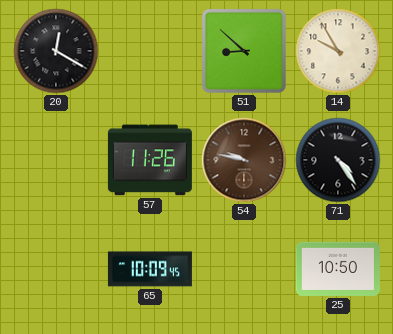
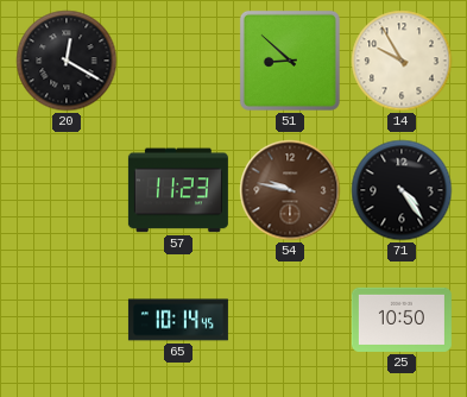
57: 11:26 -> 11:23 (178, 190)
65: 10:09 -> 10:14 (178, 320)
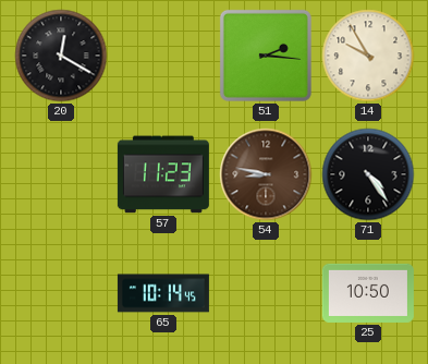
51: 8:52 -> 2:16 (266, 56)
54: 9:47 -> 8:47 (266, 174)
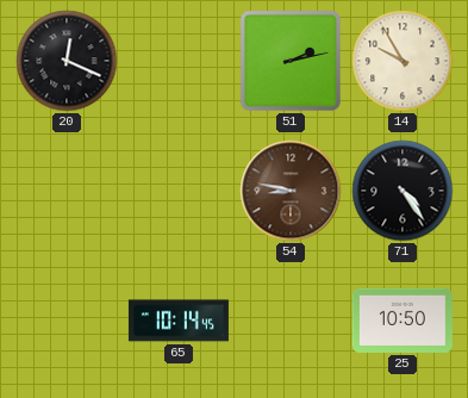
20: 12:20 -> 12:19 (67, 61)
51: 2:16 -> 2:13 (291, 61)
57: 11:23 -> none (163, 174)
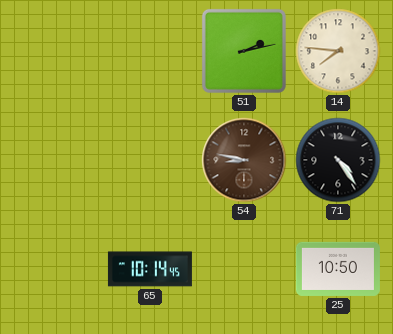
20: 12:19 -> none (67, 61)
14: 9:55 -> 7:46 (338, 51)
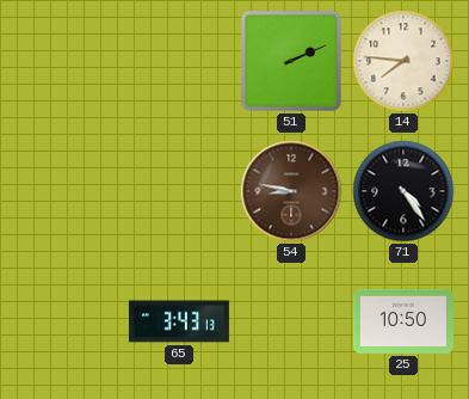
51: 2:13 -> 2:11 (291, 61)
65: 10:14 -> 3:43 (179, 321)
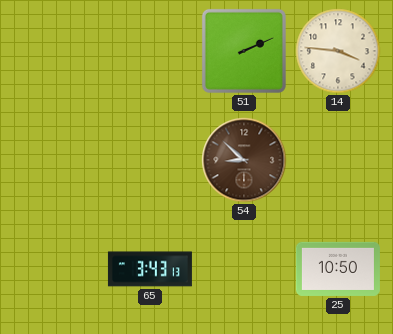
14: 7:46 -> 3:46 (338, 51)
54: 8:47 -> 8:52 (244, 160)
71: 4:24 -> none (403, 191)
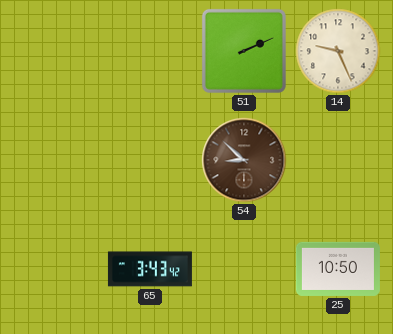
14: 3:46 -> 9:26 (338, 51)
65: 3:43:13 -> 3:43:42 (150, 269)
